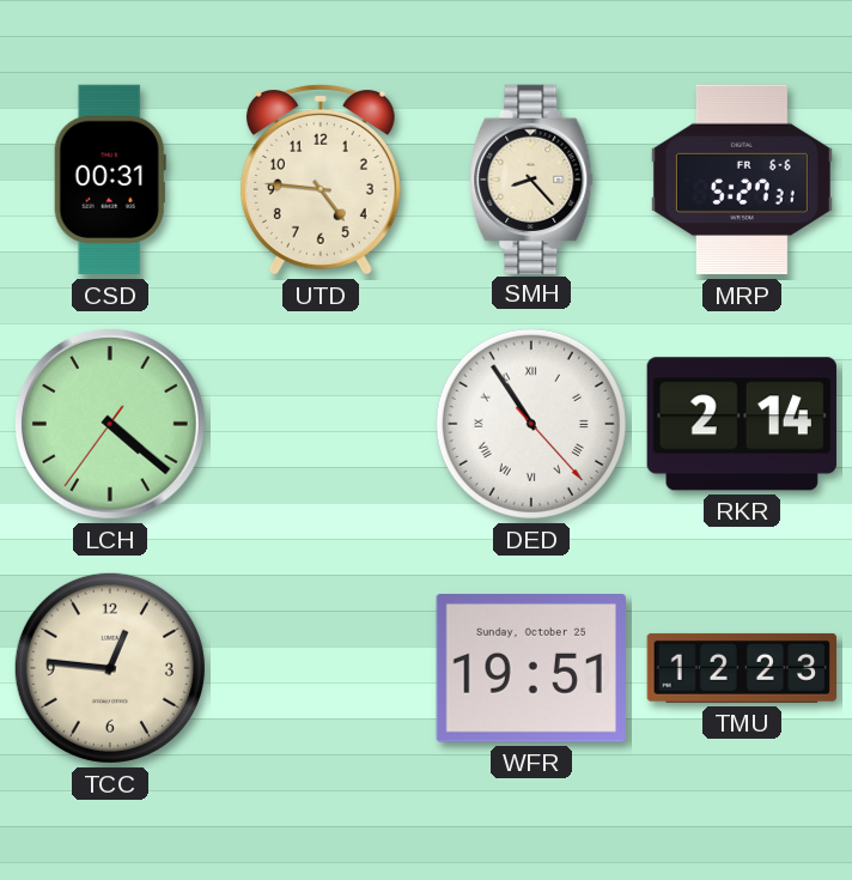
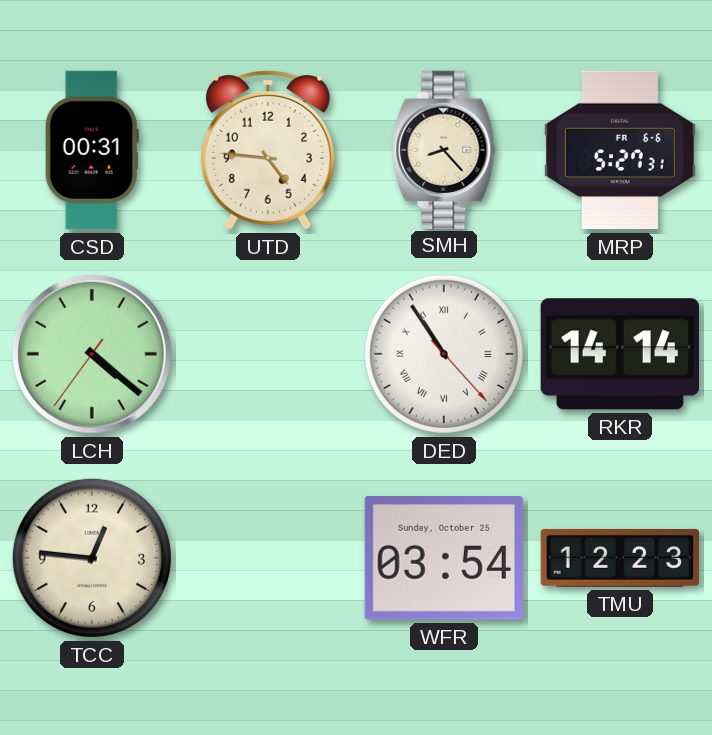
RKR: 2:14 -> 14:14 (620, 354)
WFR: 19:51 -> 03:54 (444, 559)
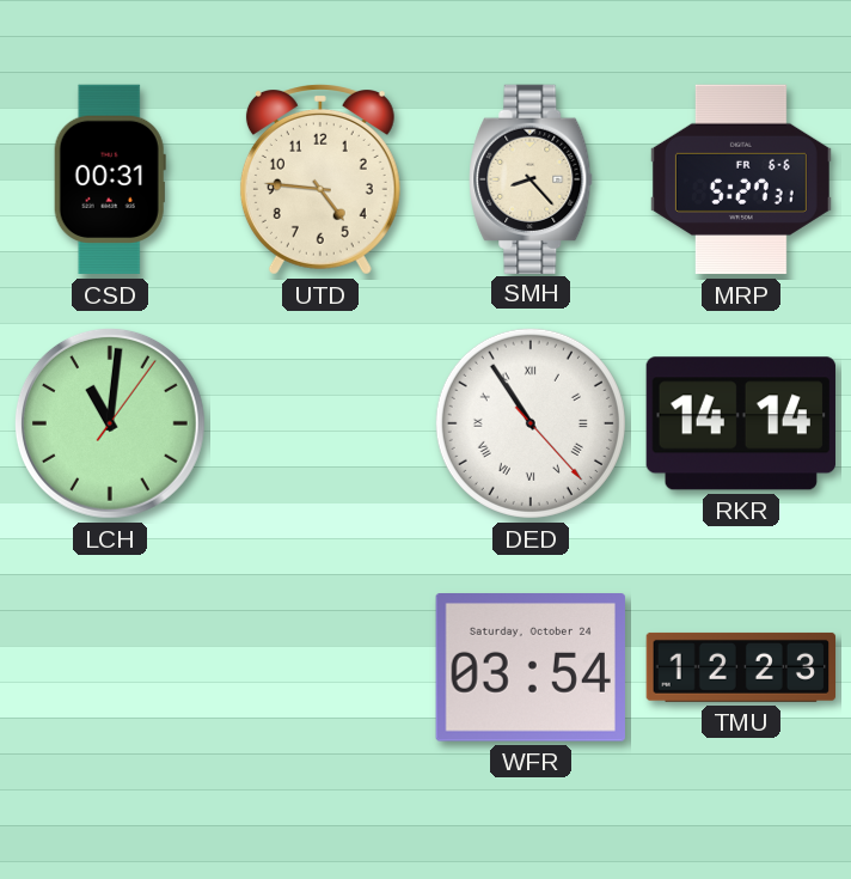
LCH: 4:21 -> 11:01 (110, 423)
TCC: 12:46 -> none (92, 558)
WFR date: Sunday, October 25 -> Saturday, October 24 (531, 669)
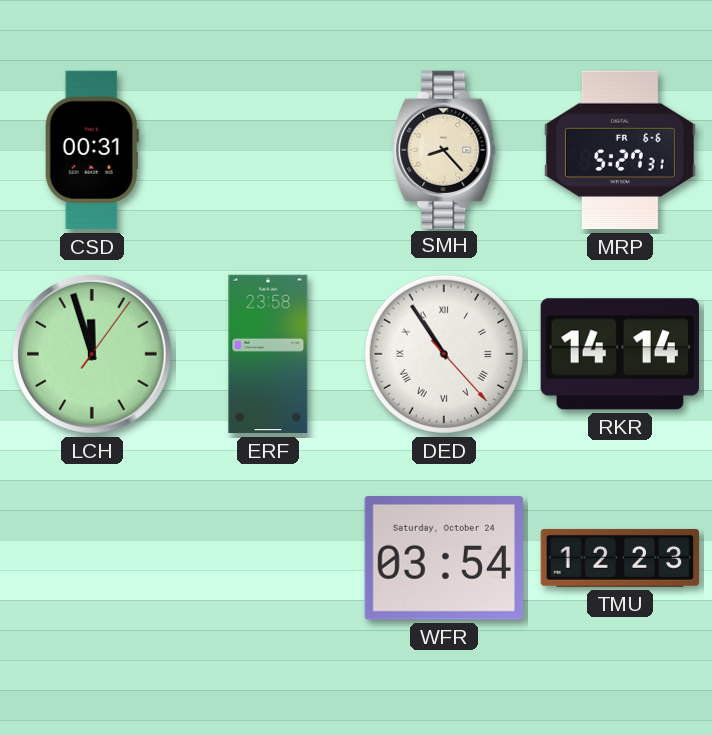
UTD: 4:46 -> none (320, 181)
LCH: 11:01 -> 11:57 (92, 354)
ERF: none -> 23:58 (268, 354)
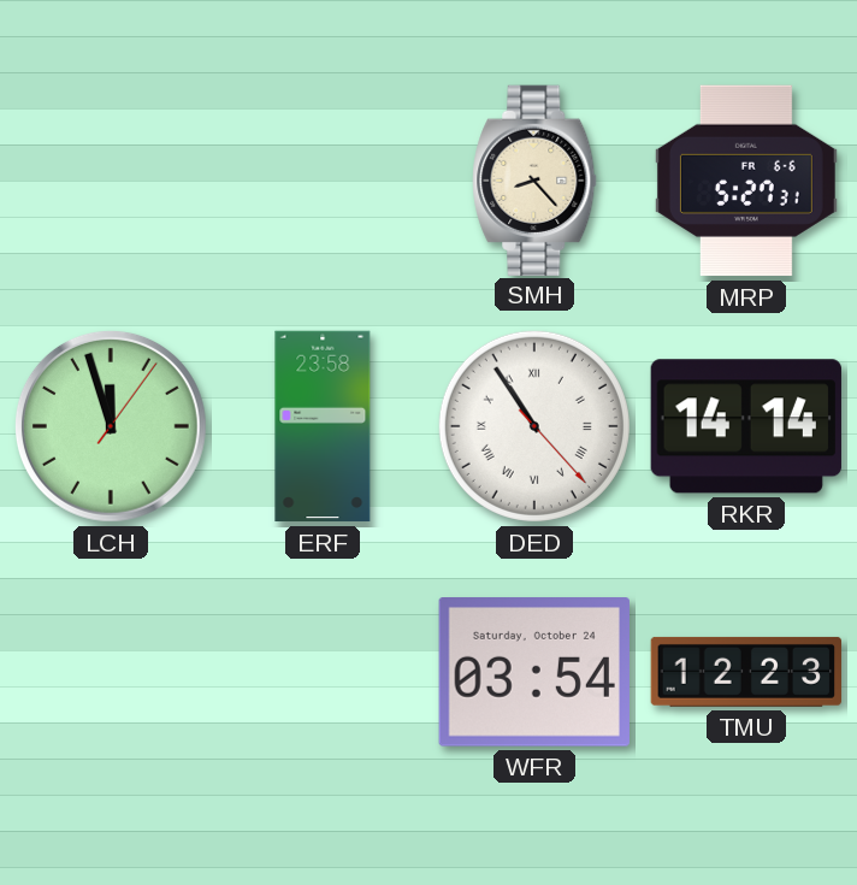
CSD: 00:31 -> none (92, 150)
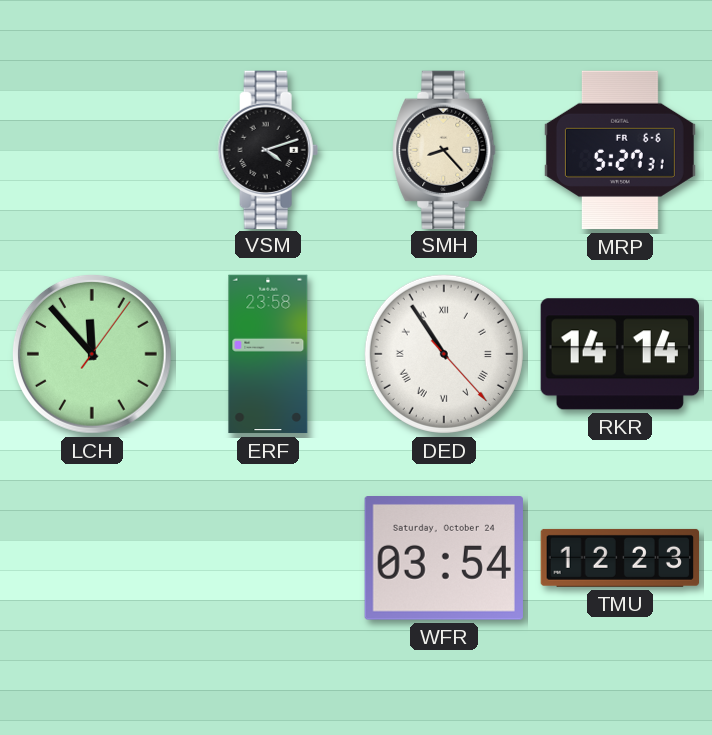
VSM: none -> 4:12 (268, 149)
LCH: 11:57 -> 11:53 (92, 354)
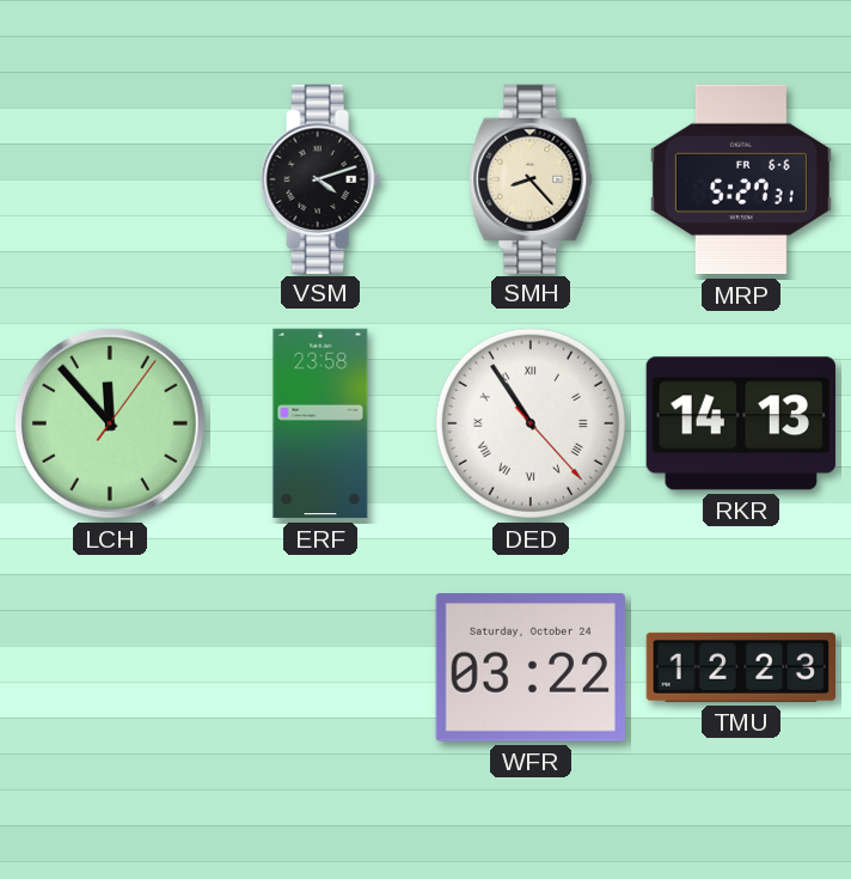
RKR: 14:14 -> 14:13 (741, 423)
WFR: 03:54 -> 03:22 (531, 669)
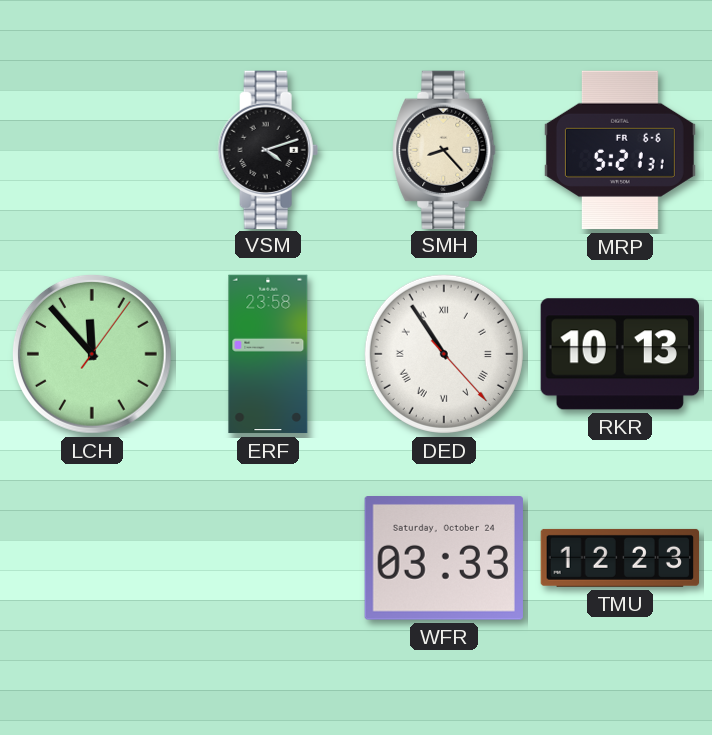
MRP: 5:27 -> 5:21 (620, 150)
RKR: 14:13 -> 10:13 (620, 354)
WFR: 03:22 -> 03:33 (444, 559)
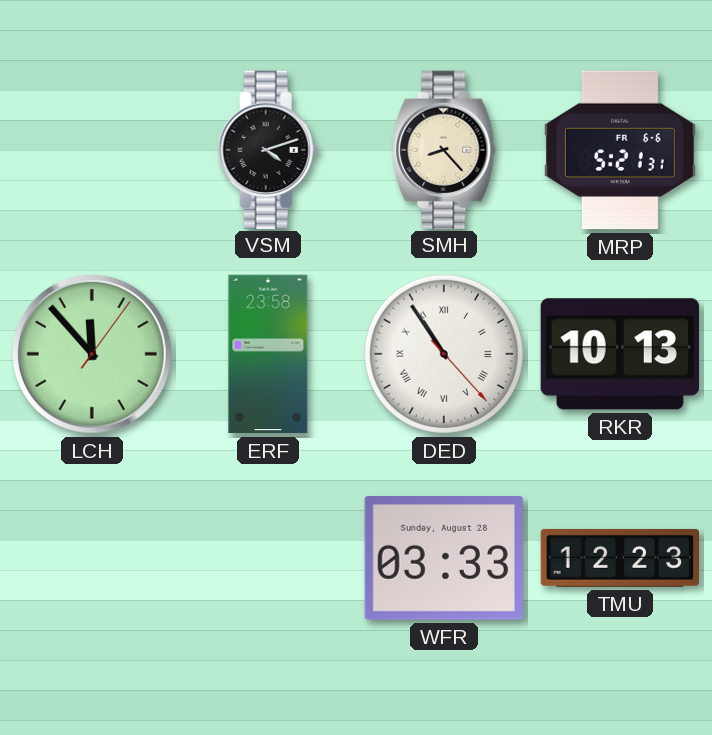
WFR date: Saturday, October 24 -> Sunday, August 28 (444, 559)
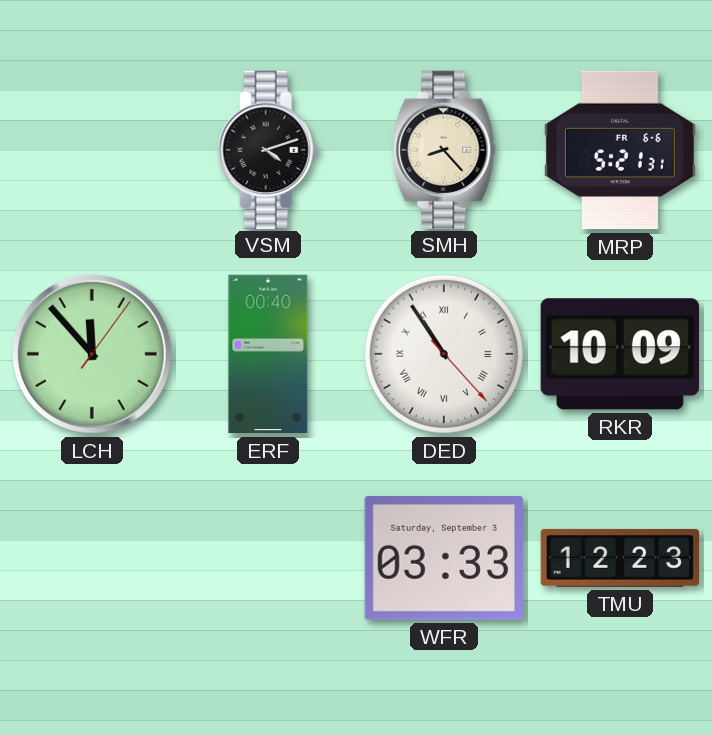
ERF: 23:58 -> 00:40 (268, 354)
RKR: 10:13 -> 10:09 (620, 354)
WFR date: Sunday, August 28 -> Saturday, September 3 (444, 559)
